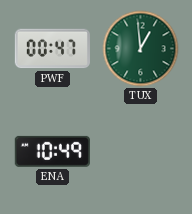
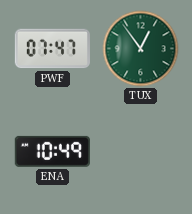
PWF: 00:47 -> 07:47 (52, 49)
TUX: 12:59 -> 12:54 (141, 49)
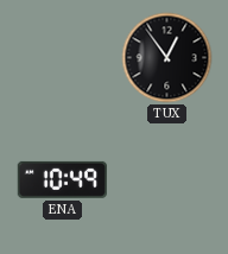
PWF: 07:47 -> none (52, 49)
TUX dial: green -> black (167, 58)
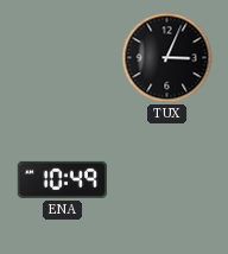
TUX: 12:54 -> 3:04 (167, 58)
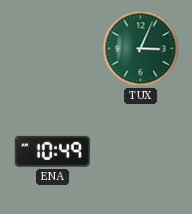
TUX dial: black -> green (141, 49)
